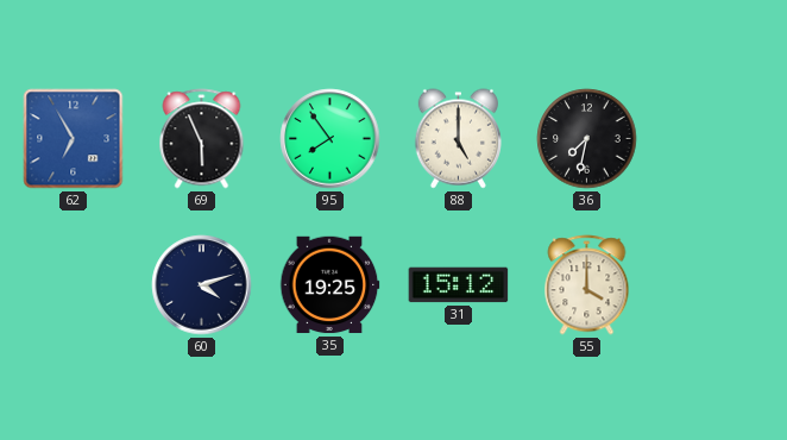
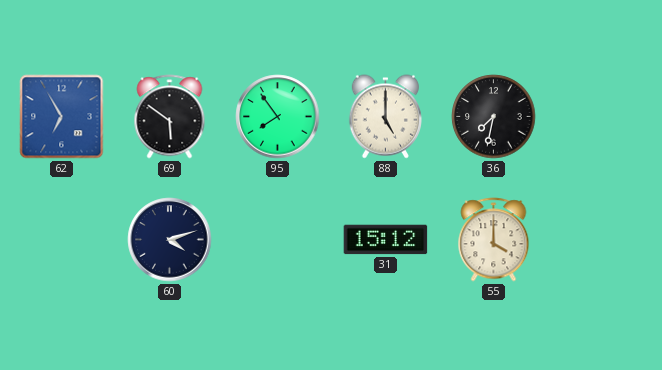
69: 5:56 -> 5:51 (170, 117)
35: 19:25 -> none (329, 285)
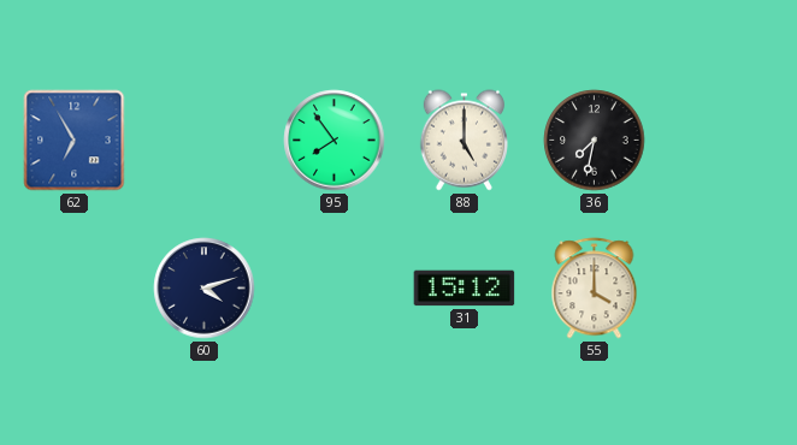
69: 5:51 -> none (170, 117)
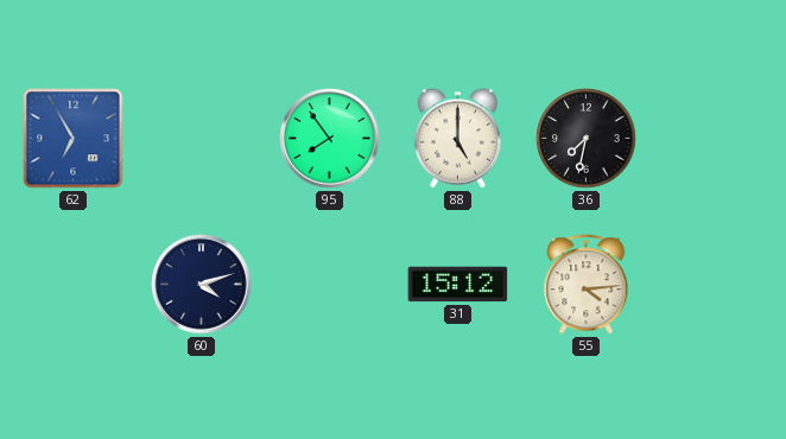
55: 4:00 -> 4:14 (587, 285)
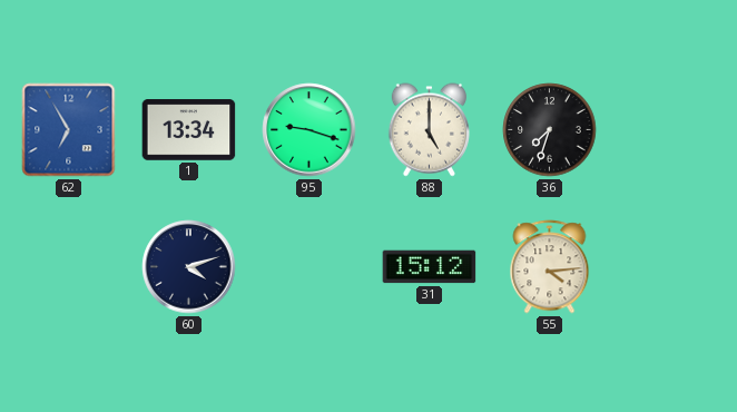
1: none -> 13:34 (189, 130)
95: 7:54 -> 9:18 (309, 130)
36: 7:32 -> 7:33 (550, 130)
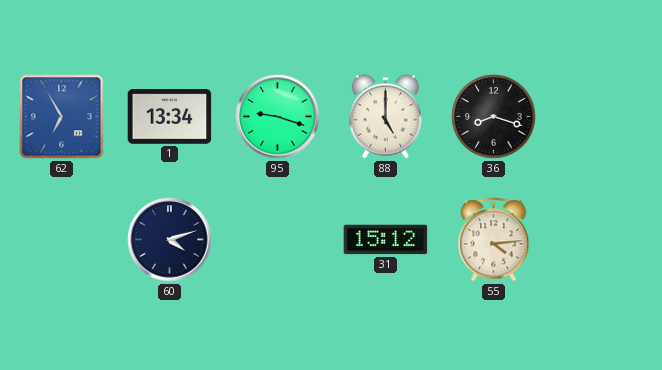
36: 7:33 -> 8:18 (494, 117)
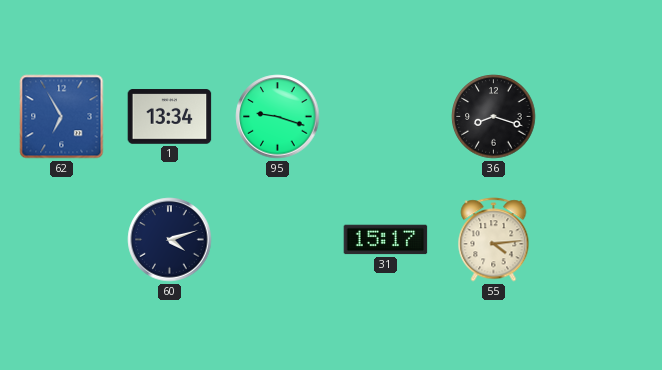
88: 5:00 -> none (385, 117)
31: 15:12 -> 15:17 (386, 240)
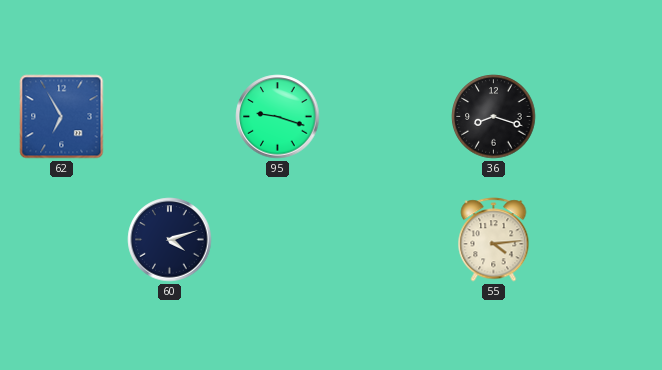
1: 13:34 -> none (170, 117)
31: 15:17 -> none (386, 240)
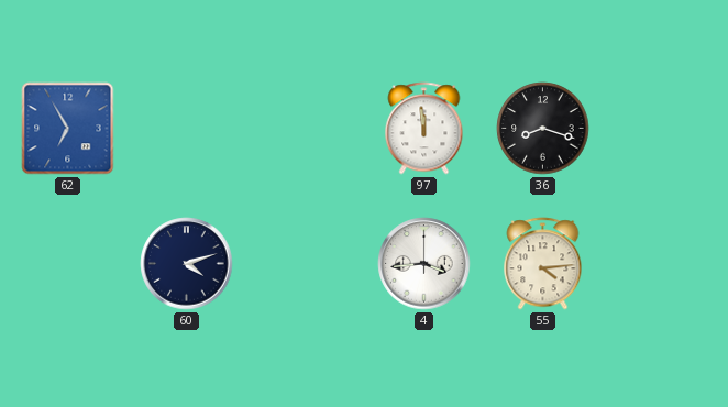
95: 9:18 -> none (278, 117)
97: none -> 11:59 (424, 129)
4: none -> 3:44 (424, 264)
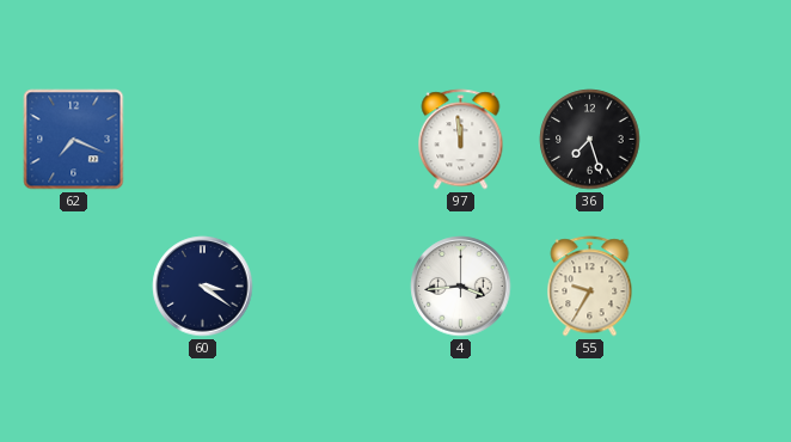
62: 6:55 -> 7:19 (74, 140)
36: 8:18 -> 7:27 (590, 140)
60: 4:12 -> 3:21 (203, 287)
55: 4:14 -> 9:35 (590, 287)
